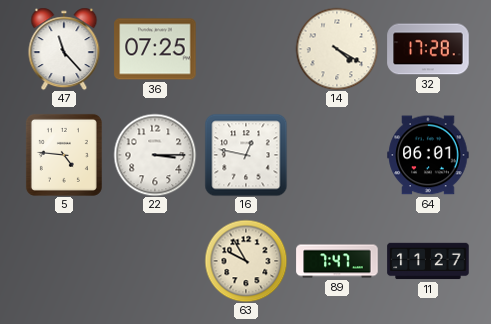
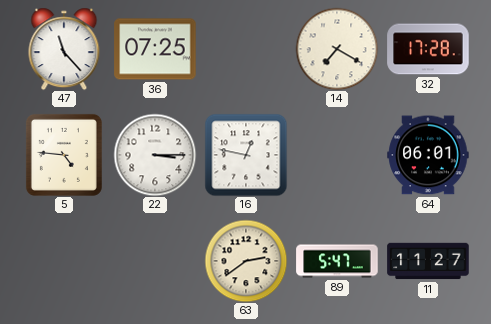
14: 4:20 -> 7:20 (337, 49)
63: 9:55 -> 2:39 (246, 261)
89: 7:47 -> 5:47 (337, 261)
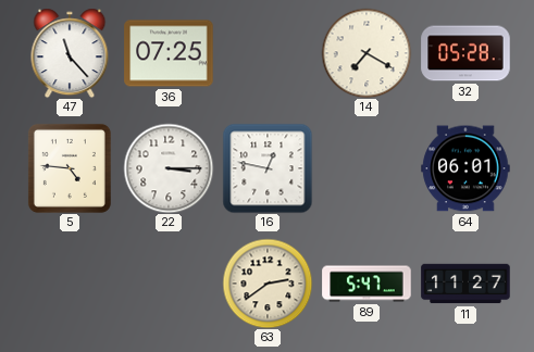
32: 17:28 -> 05:28 (465, 53)
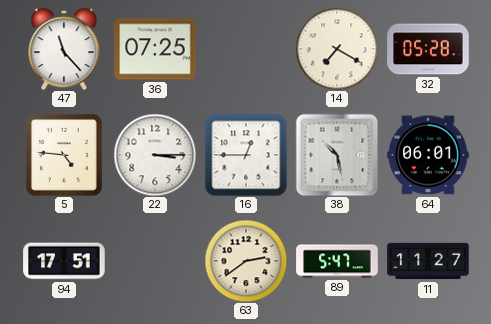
16: 12:47 -> 12:45 (246, 155)
38: none -> 10:28 (337, 155)
94: none -> 17:51 (64, 261)
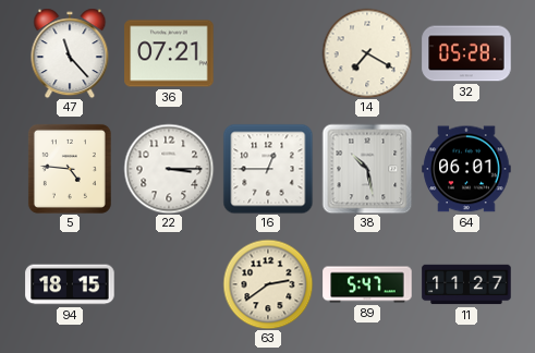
36: 07:25 -> 07:21 (169, 53)
94: 17:51 -> 18:15 (70, 284)
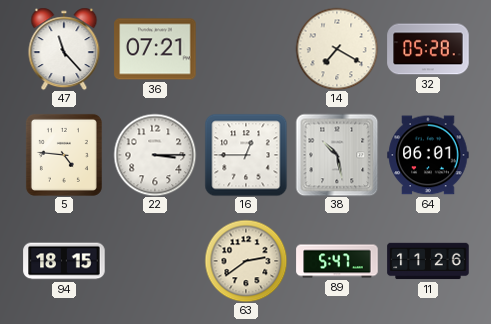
11: 11:27 -> 11:26 (428, 261)
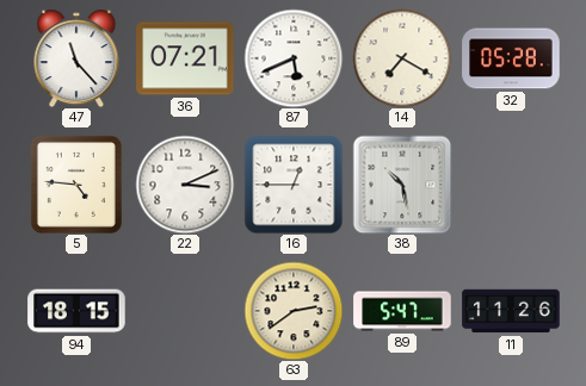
87: none -> 5:41 (294, 58)
22: 3:15 -> 3:11 (185, 185)
64: 06:01 -> none (428, 155)
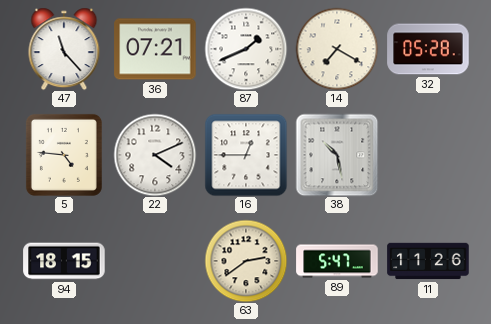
87: 5:41 -> 1:41 (246, 49)
22: 3:11 -> 4:11 (155, 155)
